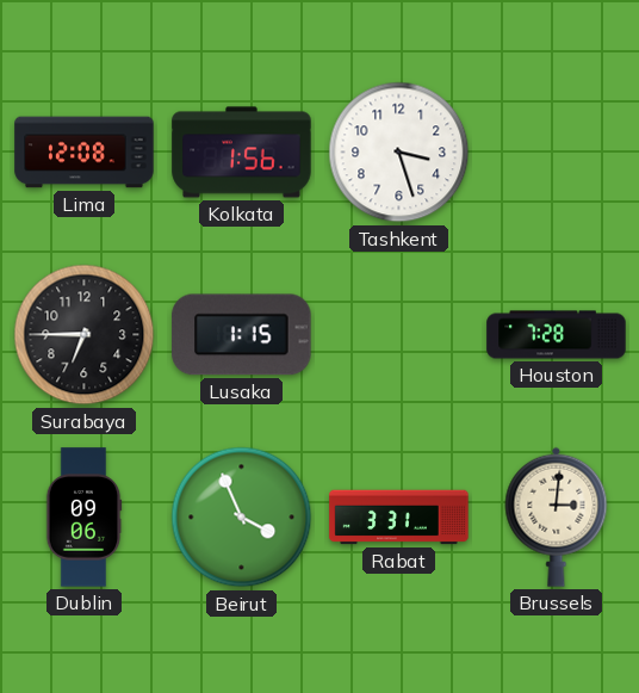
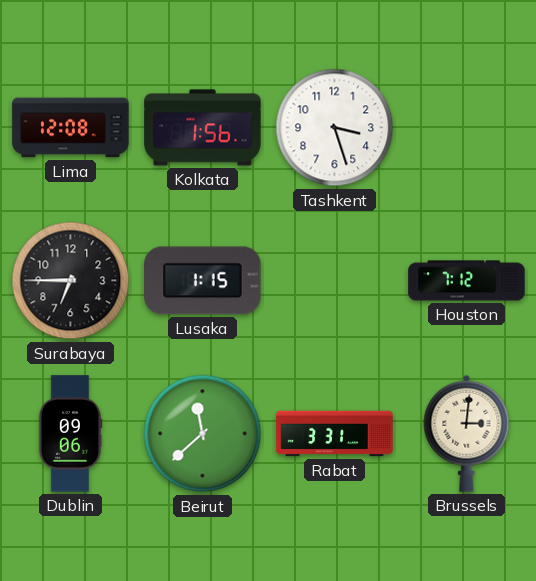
Houston: 7:28 -> 7:12 (467, 281)
Beirut: 3:56 -> 11:38 (203, 434)
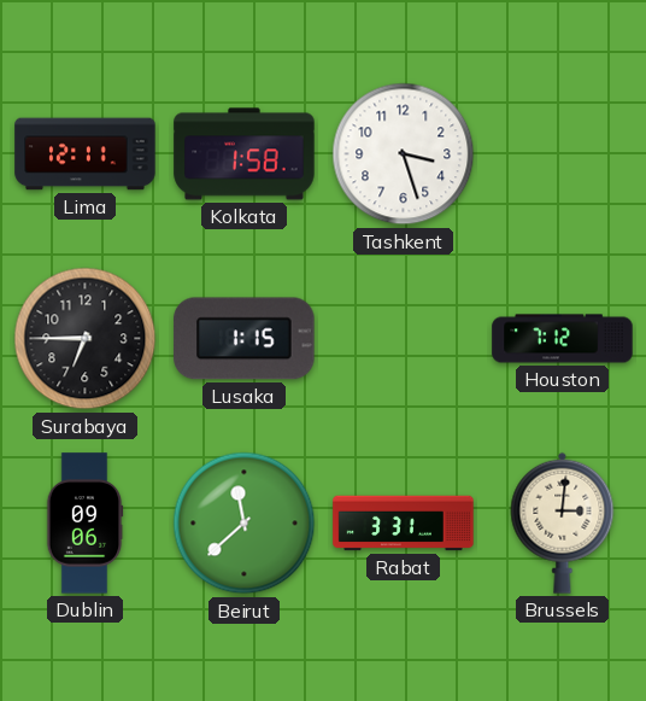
Lima: 12:08 -> 12:11 (86, 154)
Kolkata: 1:56 -> 1:58 (245, 154)
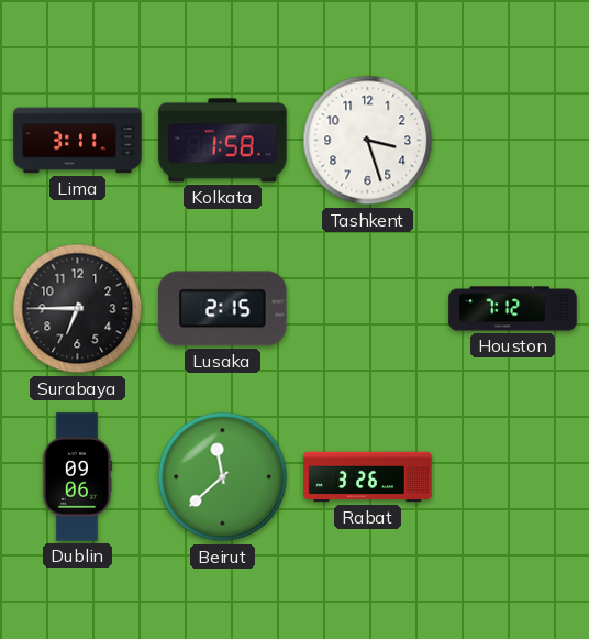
Lima: 12:11 -> 3:11 (78, 141)
Lusaka: 1:15 -> 2:15 (223, 309)
Rabat: 3:31 -> 3:26 (368, 477)
Brussels: 3:01 -> none (563, 522)
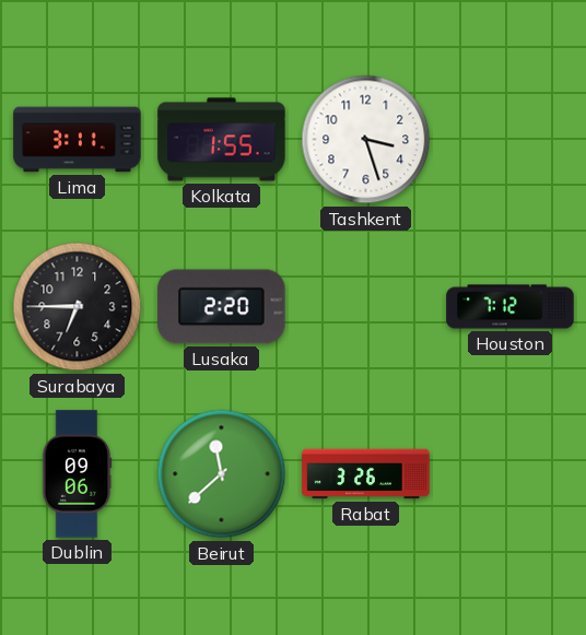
Kolkata: 1:58 -> 1:55 (222, 140)
Lusaka: 2:15 -> 2:20 (222, 307)
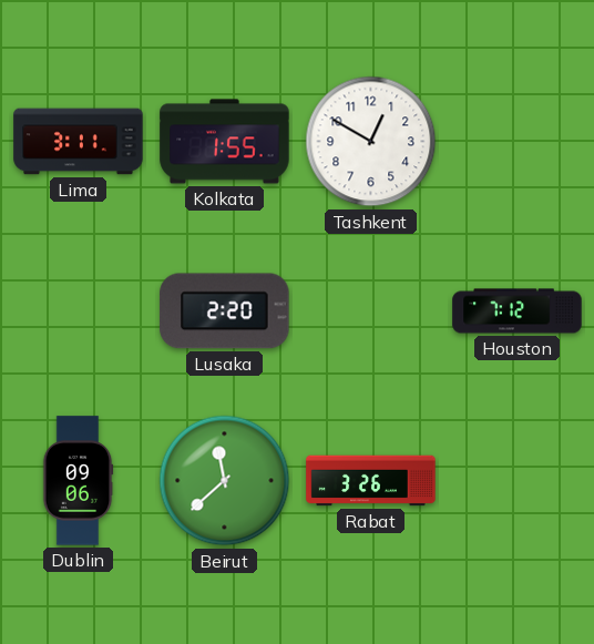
Tashkent: 3:27 -> 12:50 (371, 142)
Surabaya: 6:45 -> none (78, 307)
